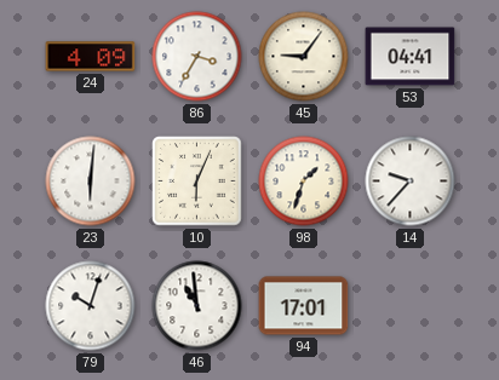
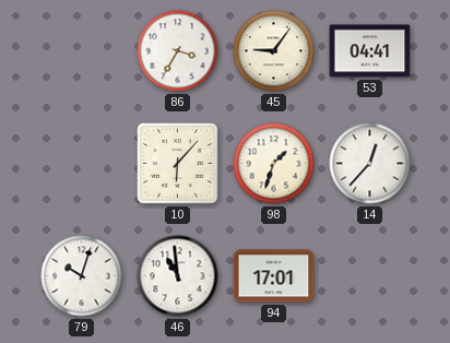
24: 4:09 -> none (91, 57)
23: 6:01 -> none (91, 182)
10: 6:04 -> 6:07 (178, 164)
14: 9:37 -> 12:37 (370, 164)
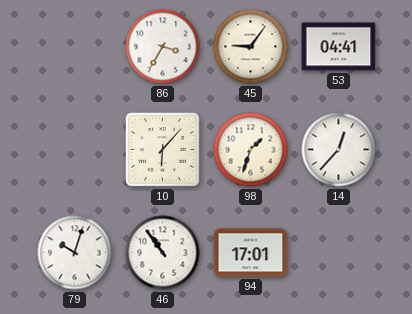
46: 10:59 -> 10:54 (163, 253)
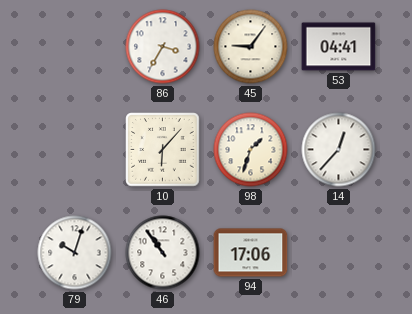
94: 17:01 -> 17:06 (251, 253)
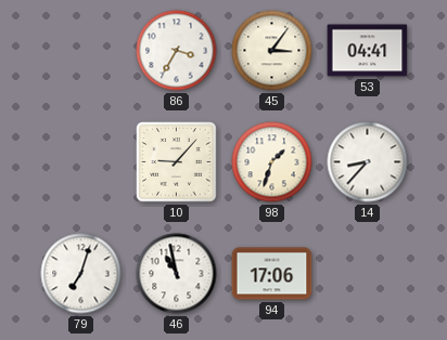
45: 9:06 -> 3:06 (272, 51)
10: 6:07 -> 9:07 (177, 162)
14: 12:37 -> 8:37 (368, 162)
79: 10:03 -> 7:03 (81, 274)
46: 10:54 -> 10:58 (177, 274)
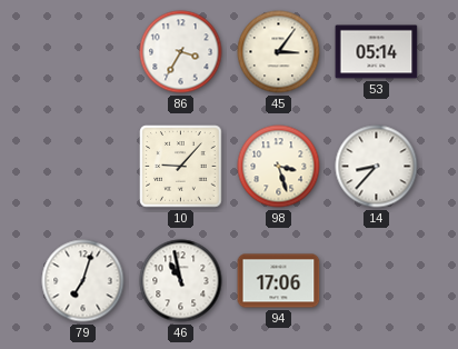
53: 04:41 -> 05:14 (377, 52)
98: 1:33 -> 3:27 (279, 167)
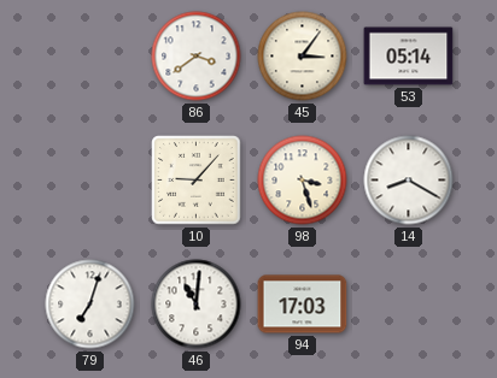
86: 3:35 -> 3:39 (197, 57)
14: 8:37 -> 8:20 (409, 181)
46: 10:58 -> 11:01 (197, 305)
94: 17:06 -> 17:03 (303, 305)
